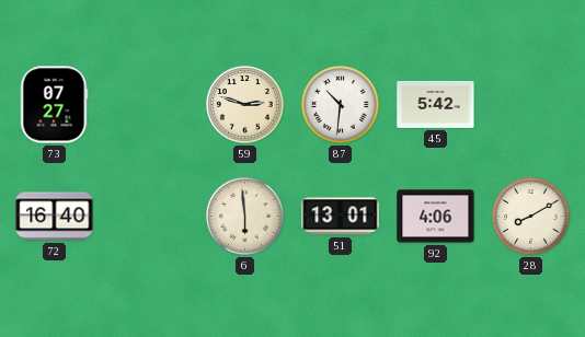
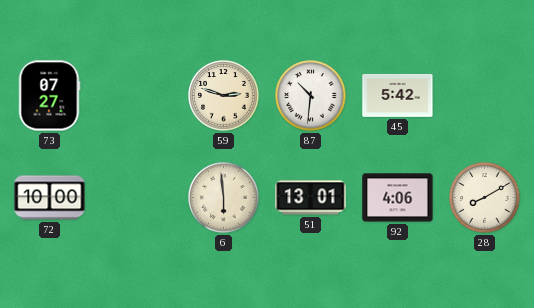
72: 16:40 -> 10:00 (50, 198)
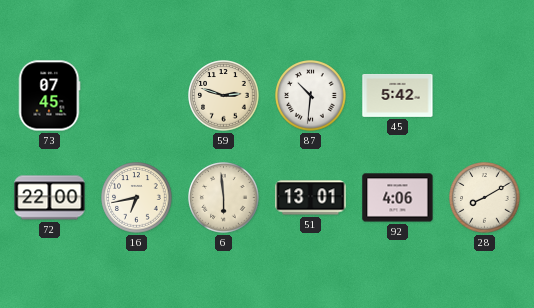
73: 07:27 -> 07:45 (49, 96)
72: 10:00 -> 22:00 (50, 198)
16: none -> 6:43 (137, 198)
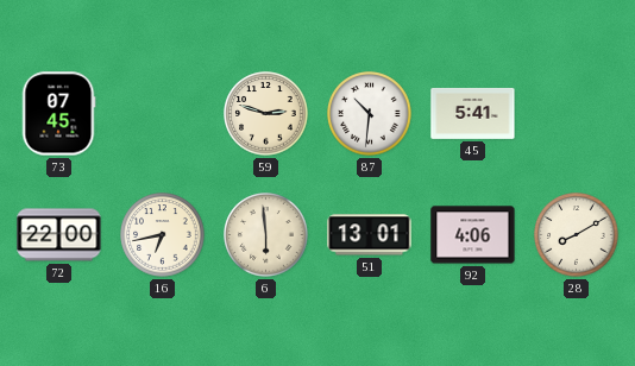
45: 5:42 -> 5:41 (473, 113)
